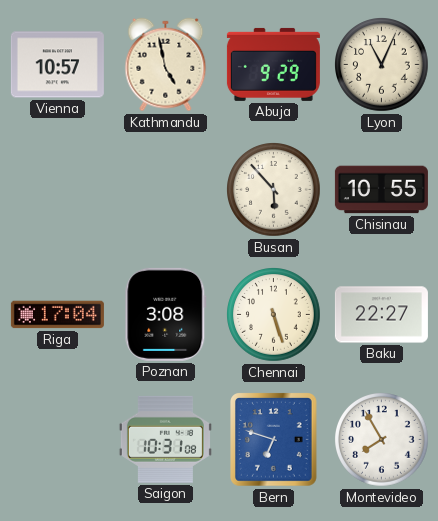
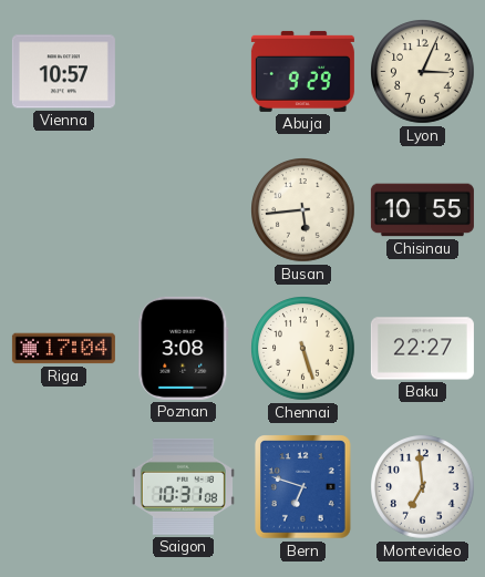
Kathmandu: 4:58 -> none (166, 65)
Lyon: 11:04 -> 3:04 (423, 72)
Busan: 5:53 -> 5:44 (303, 210)
Montevideo: 7:55 -> 6:59 (423, 487)
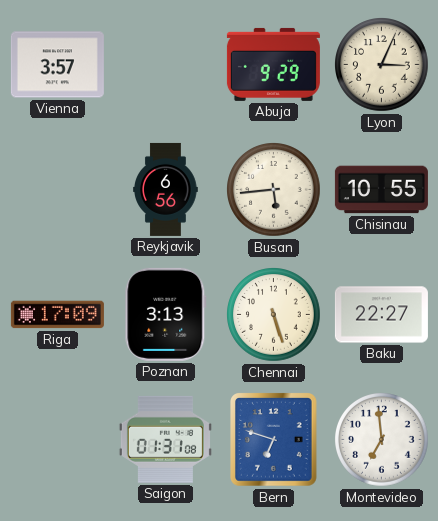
Vienna: 10:57 -> 3:57 (57, 65)
Reykjavik: none -> 6:56 (166, 189)
Riga: 17:04 -> 17:09 (57, 315)
Poznan: 3:08 -> 3:13 (166, 314)
Saigon: 10:31 -> 01:31 (165, 439)
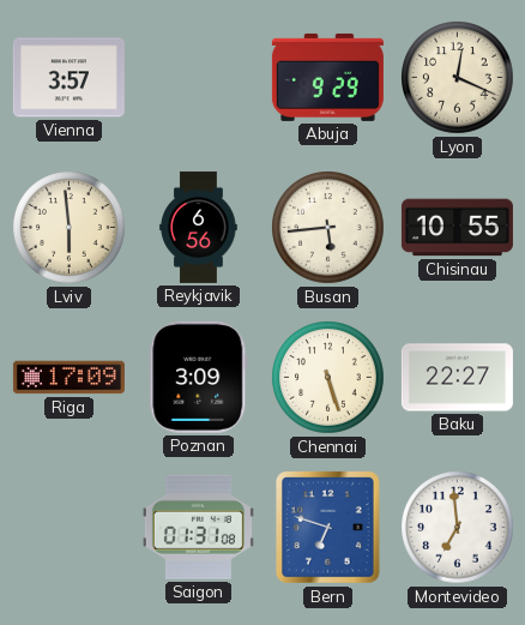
Lyon: 3:04 -> 12:19 (458, 78)
Lviv: none -> 5:59 (70, 228)
Poznan: 3:13 -> 3:09 (199, 377)
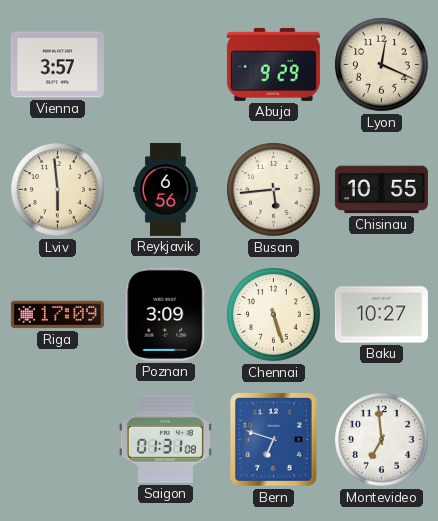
Baku: 22:27 -> 10:27 (381, 315)
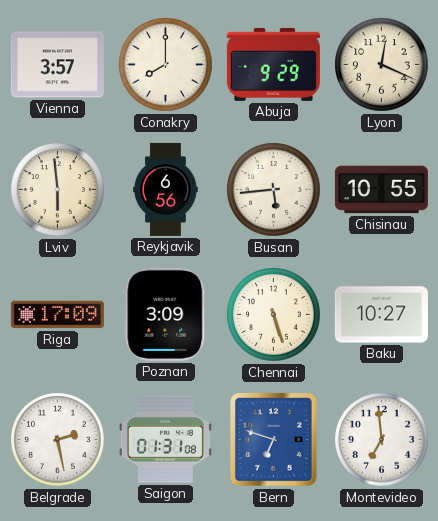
Conakry: none -> 8:00 (166, 65)
Belgrade: none -> 2:28 (58, 440)
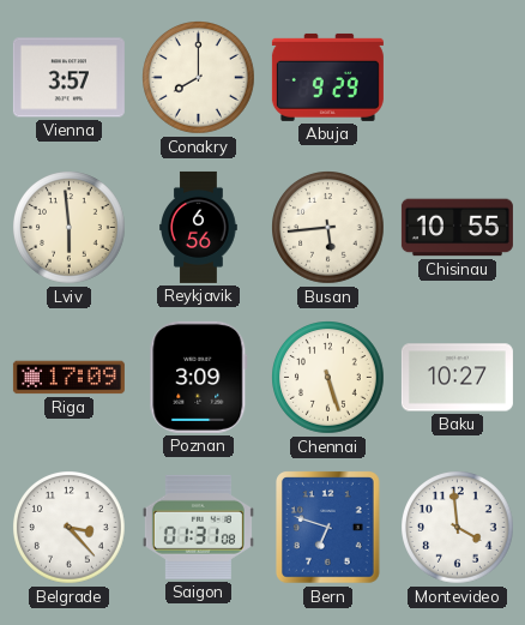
Lyon: 12:19 -> none (382, 65)
Belgrade: 2:28 -> 3:23 (70, 528)
Montevideo: 6:59 -> 3:59 (458, 528)
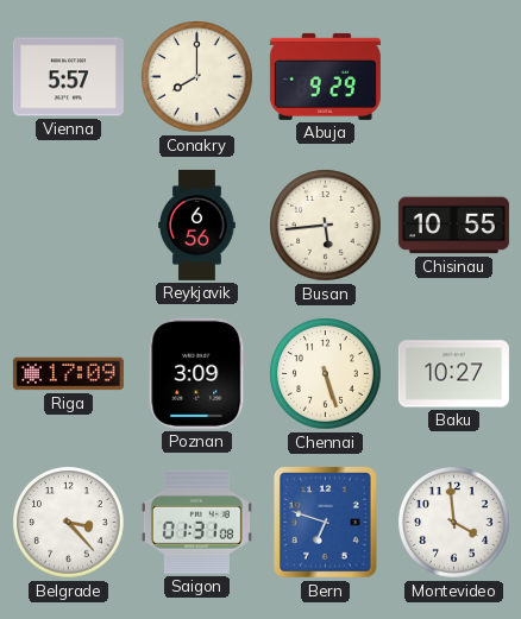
Vienna: 3:57 -> 5:57 (68, 77)
Lviv: 5:59 -> none (70, 228)
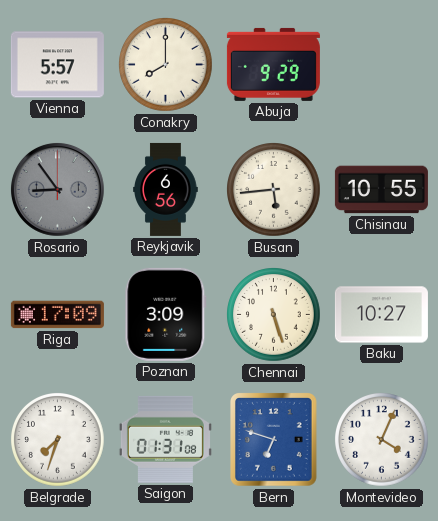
Rosario: none -> 8:54 (57, 189)
Belgrade: 3:23 -> 7:33 (58, 440)
Montevideo: 3:59 -> 4:04 (382, 440)
